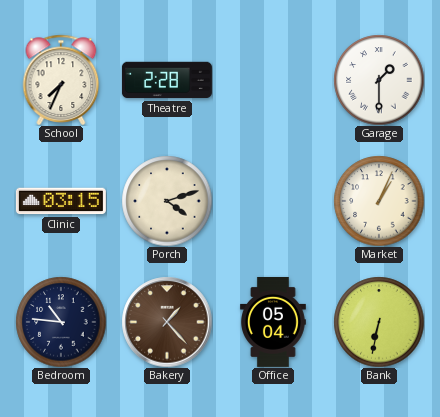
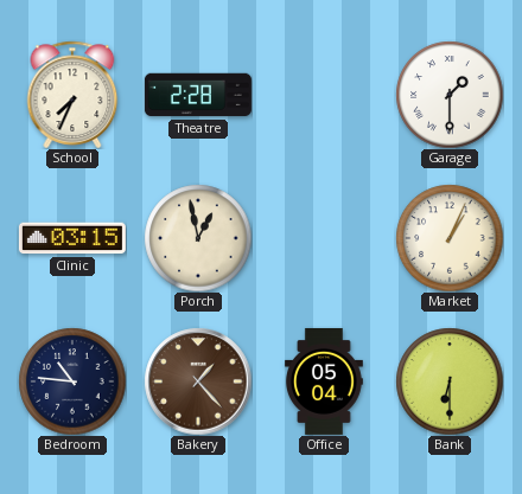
Porch: 4:12 -> 12:58 (198, 238)
Bank: 6:32 -> 6:30 (450, 381)
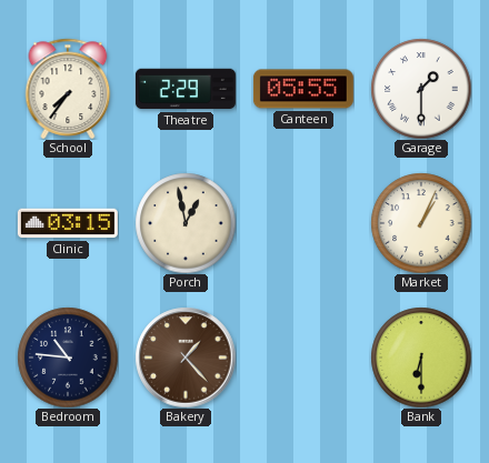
School: 7:34 -> 7:36 (68, 89)
Theatre: 2:28 -> 2:29 (186, 89)
Canteen: none -> 05:55 (303, 89)
Office: 05:04 -> none (324, 381)
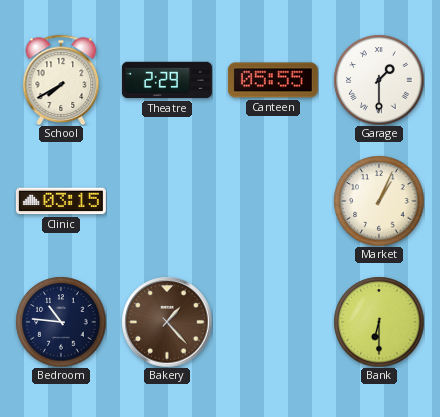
School: 7:36 -> 7:40 (61, 80)
Porch: 12:58 -> none (186, 223)
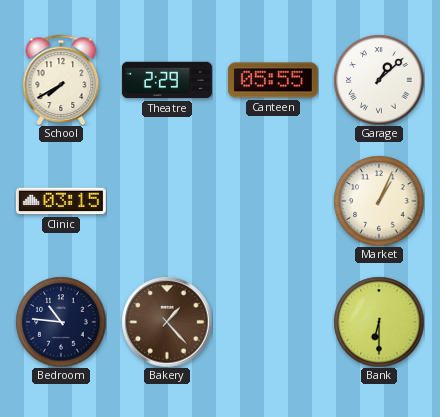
Garage: 1:30 -> 1:08 (379, 80)
